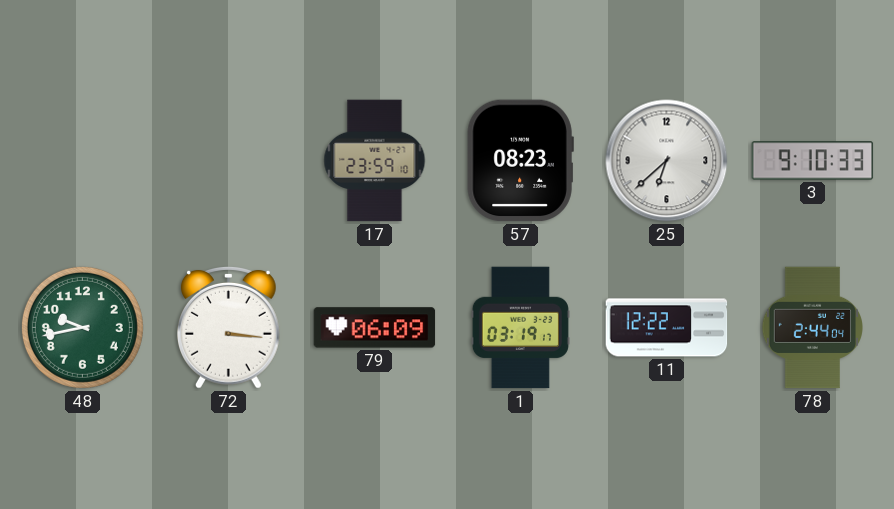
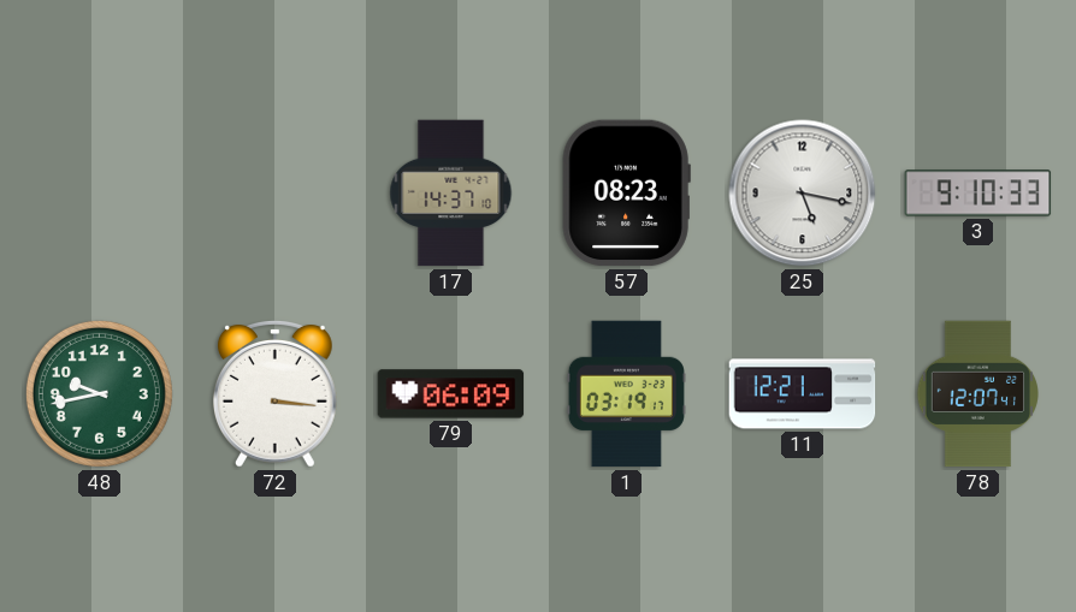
17: 23:59 -> 14:37 (451, 194)
25: 6:38 -> 5:17 (803, 194)
11: 12:22 -> 12:21 (803, 394)
78: 2:44 -> 12:07 (977, 394)
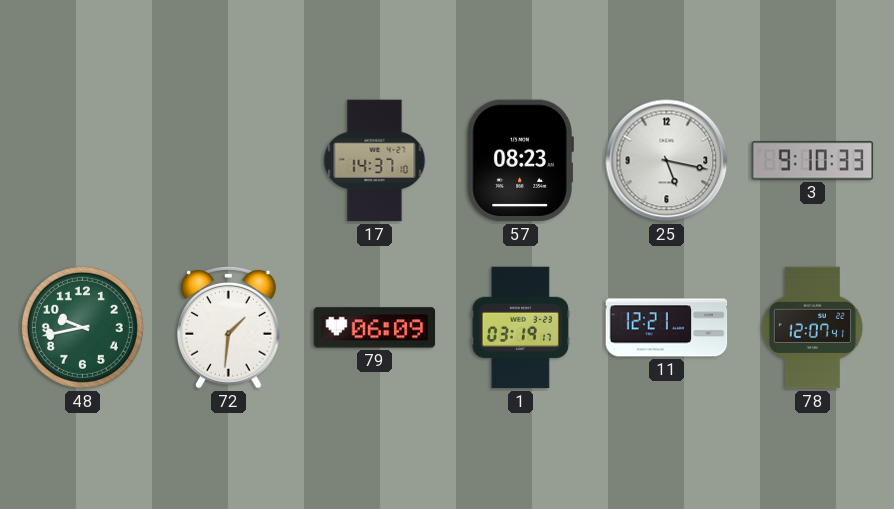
72: 3:16 -> 1:31 (229, 328)
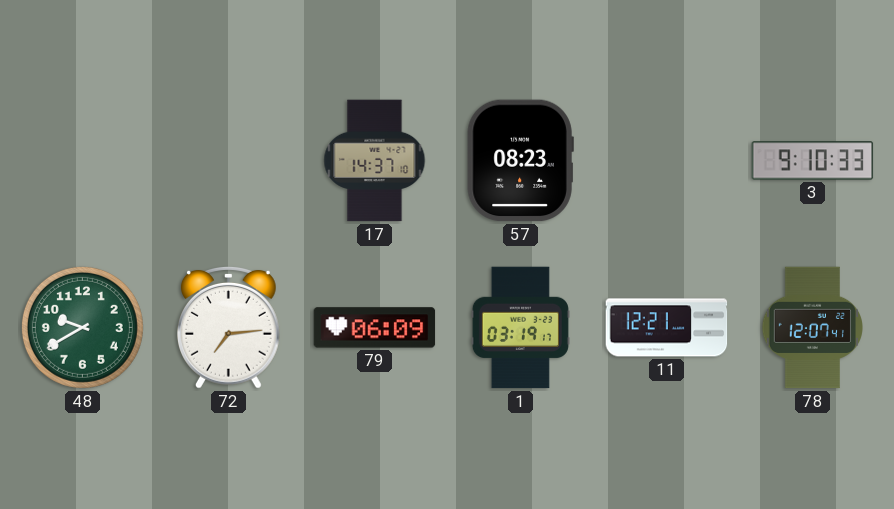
25: 5:17 -> none (667, 161)
48: 9:43 -> 9:40 (82, 327)
72: 1:31 -> 7:14 (229, 328)
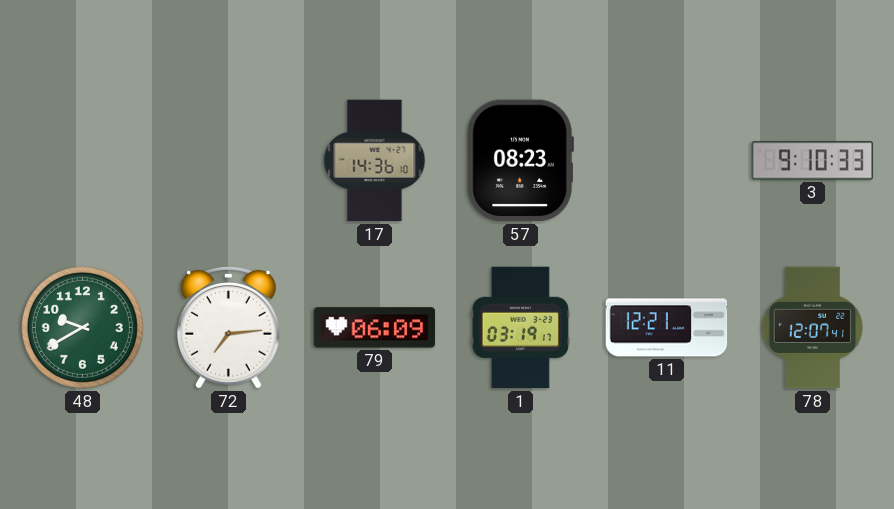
17: 14:37 -> 14:36 (375, 161)
